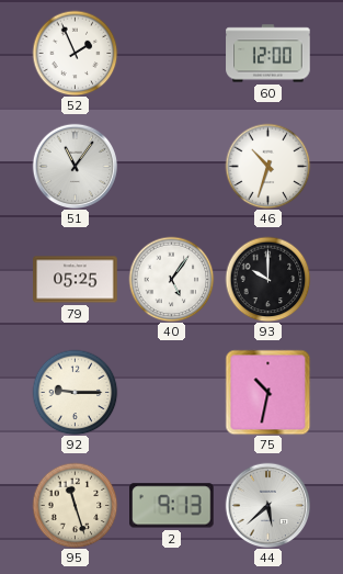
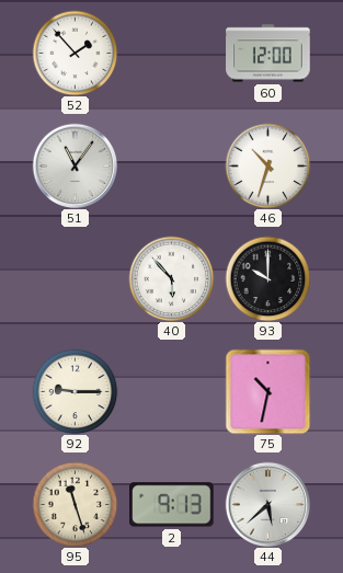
52: 1:56 -> 1:53 (75, 53)
79: 05:25 -> none (76, 280)
40: 5:06 -> 5:53 (171, 278)
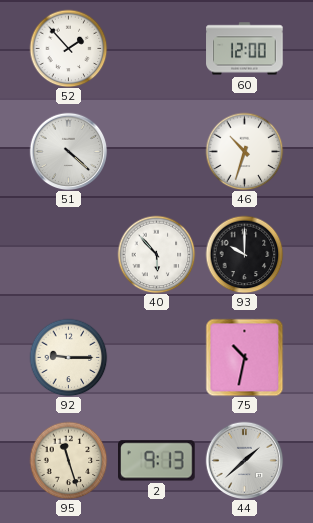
51: 11:06 -> 4:22 (68, 151)
44: 5:38 -> 1:38 (244, 460)
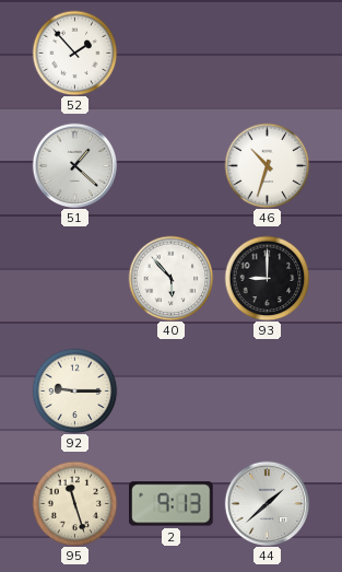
60: 12:00 -> none (245, 49)
51: 4:22 -> 1:22 (74, 165)
93: 10:00 -> 9:00 (267, 278)
75: 10:32 -> none (244, 357)
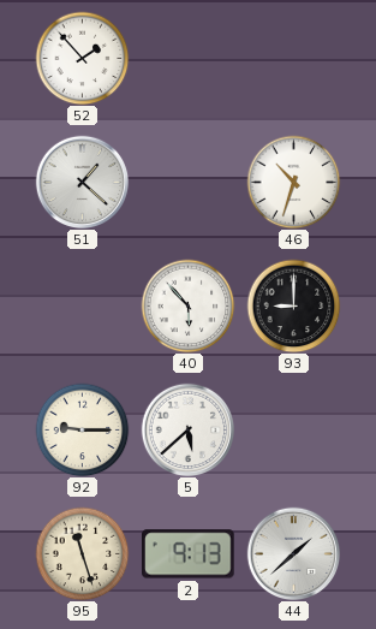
5: none -> 5:38 (187, 429)
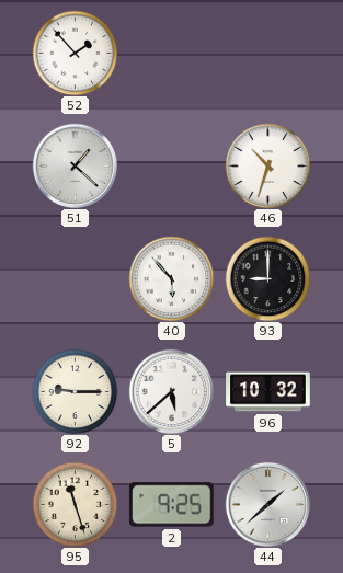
96: none -> 10:32 (268, 392)
2: 9:13 -> 9:25 (172, 505)
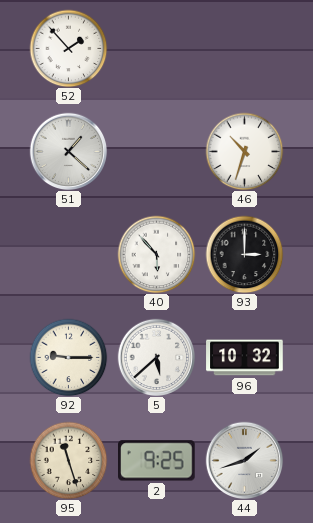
93: 9:00 -> 3:00 (244, 254)
44: 1:38 -> 1:42 (244, 460)
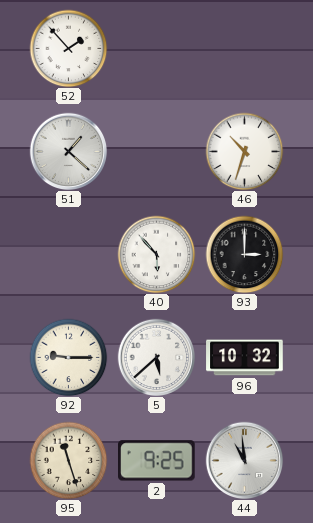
44: 1:42 -> 10:59 (244, 460)
